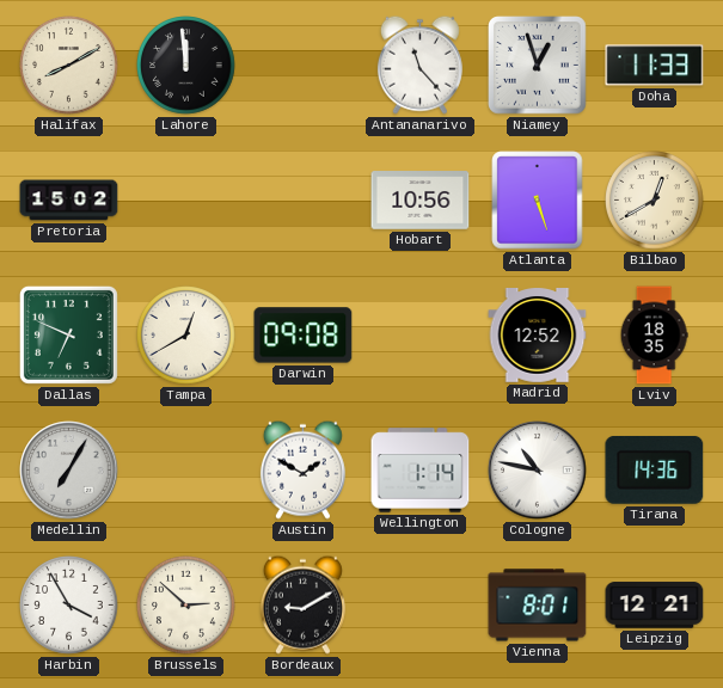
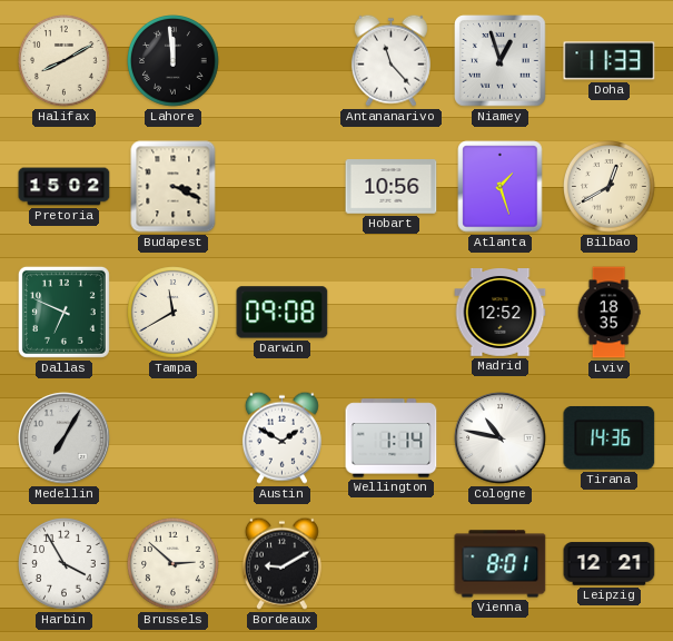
Budapest: none -> 3:19 (174, 187)
Atlanta: 5:27 -> 1:27 (501, 187)
Tampa: 12:40 -> 11:40 (174, 313)
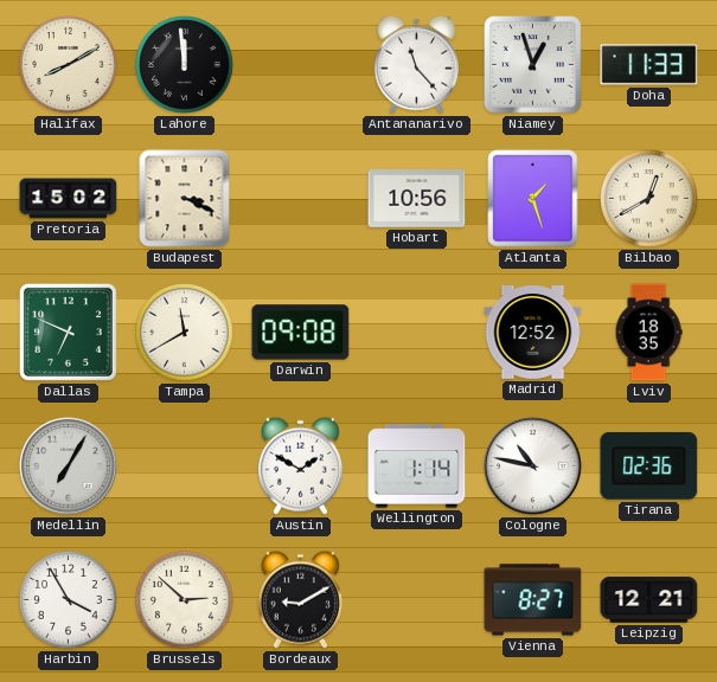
Tirana: 14:36 -> 02:36 (649, 467)
Vienna: 8:01 -> 8:27 (533, 600)
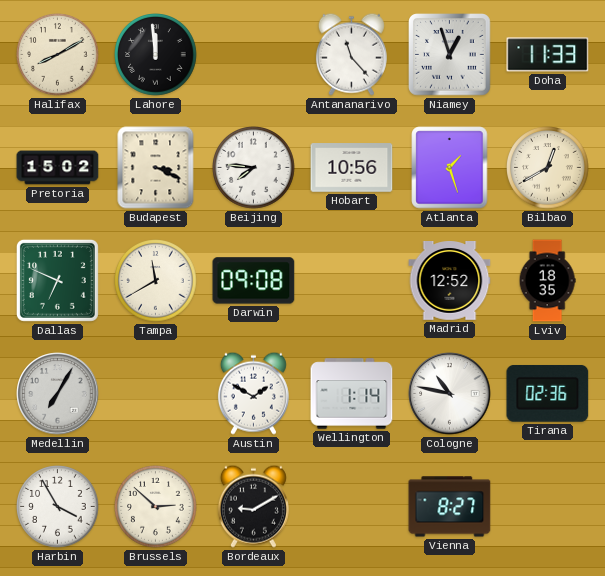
Beijing: none -> 7:46 (254, 168)
Leipzig: 12:21 -> none (649, 600)
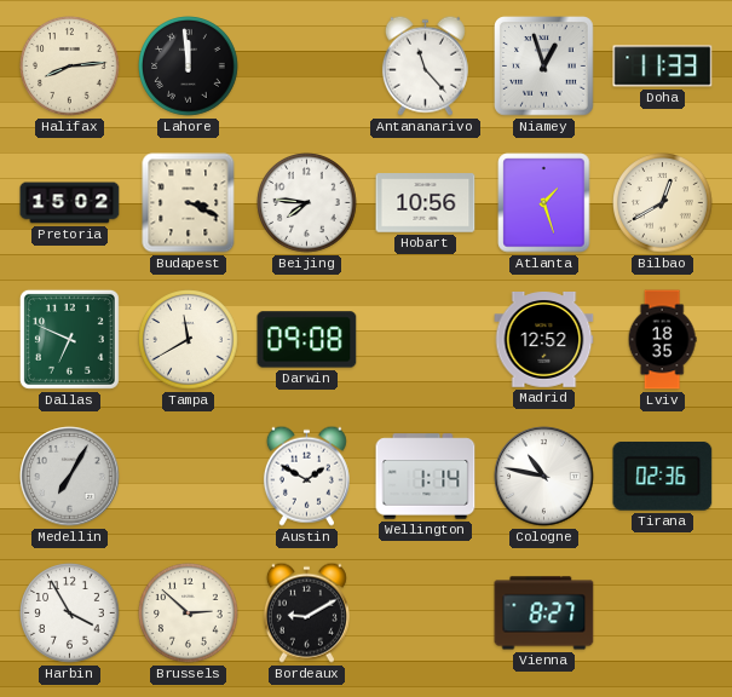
Halifax: 8:10 -> 8:14 (70, 67)
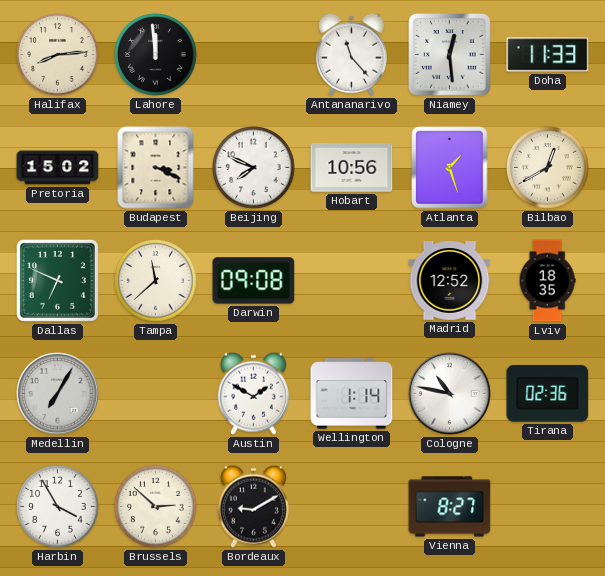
Niamey: 12:57 -> 12:29 (450, 55)
Beijing: 7:46 -> 7:49 (254, 168)
Tampa: 11:40 -> 11:38 (156, 281)
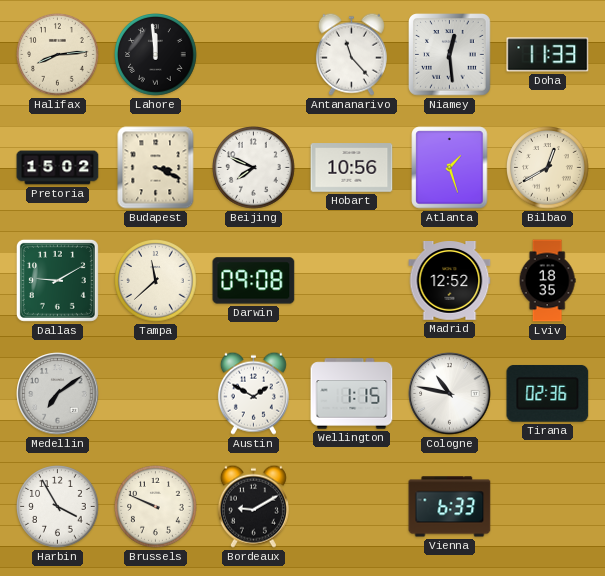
Dallas: 6:49 -> 9:10 (57, 280)
Medellin: 7:05 -> 7:09 (58, 394)
Wellington: 1:14 -> 1:15 (352, 394)
Brussels: 2:52 -> 9:49 (156, 507)
Vienna: 8:27 -> 6:33 (450, 507)
